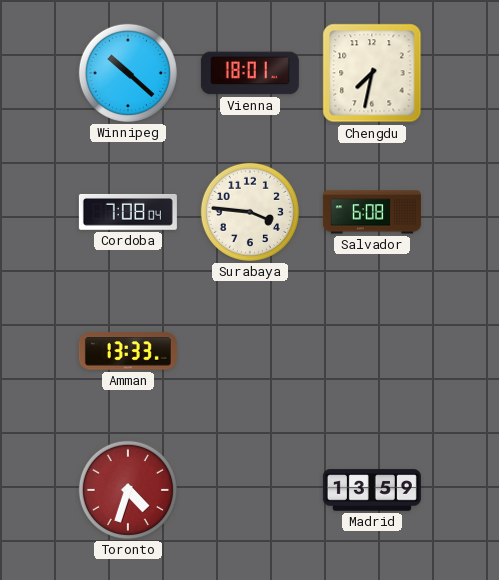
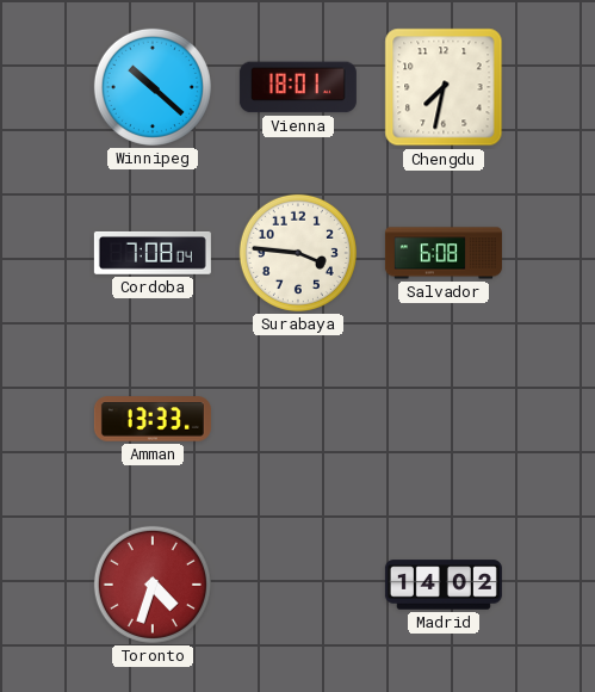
Madrid: 13:59 -> 14:02 (444, 585)
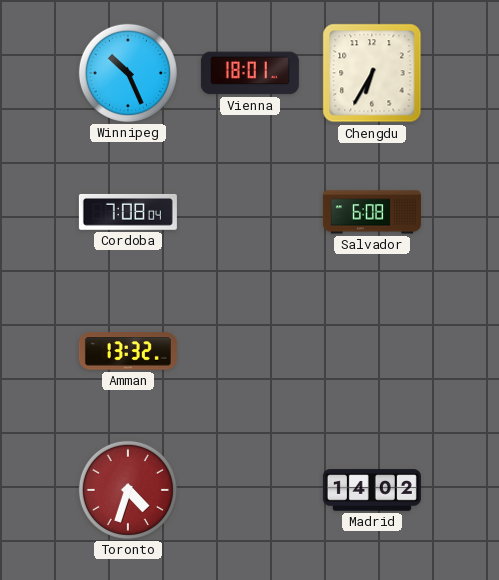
Winnipeg: 10:22 -> 10:26 (128, 73)
Chengdu: 7:32 -> 6:35 (372, 73)
Surabaya: 3:46 -> none (298, 253)
Amman: 13:33 -> 13:32 (128, 351)
